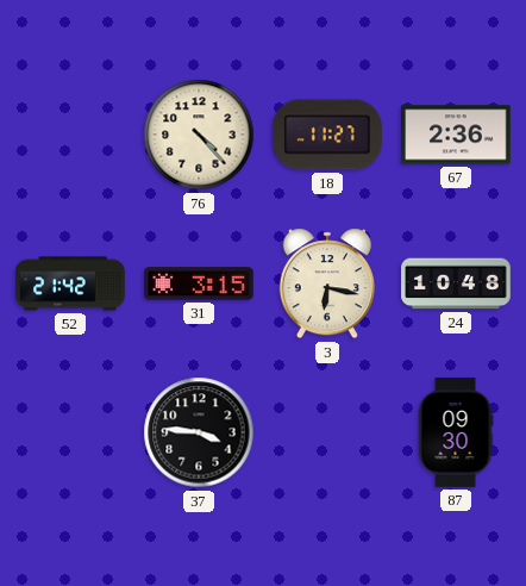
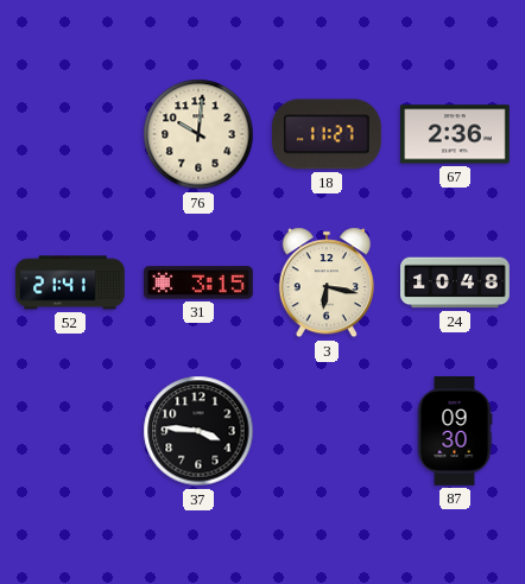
76: 4:23 -> 10:01 (198, 134)
52: 21:42 -> 21:41 (70, 283)
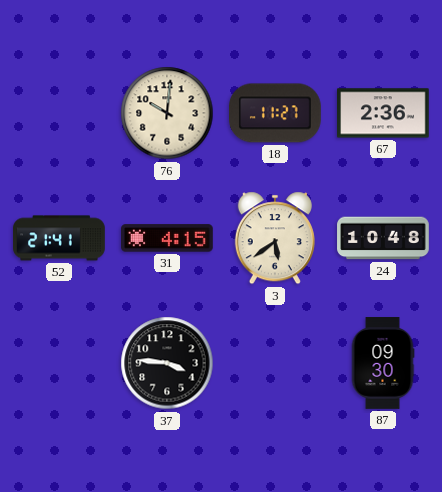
31: 3:15 -> 4:15 (168, 238)
3: 6:17 -> 5:39 (275, 238)
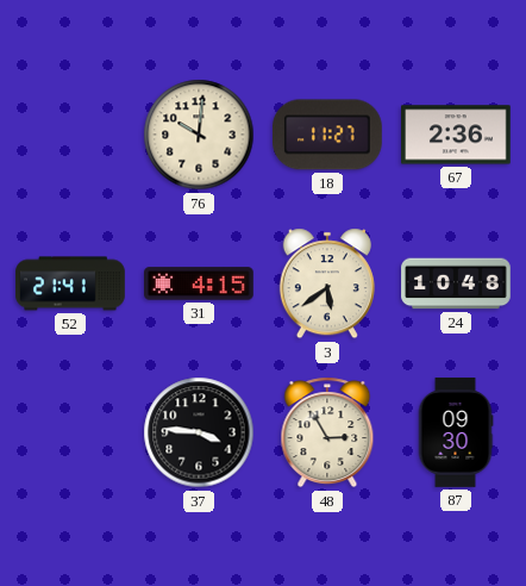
48: none -> 2:55 (327, 432)
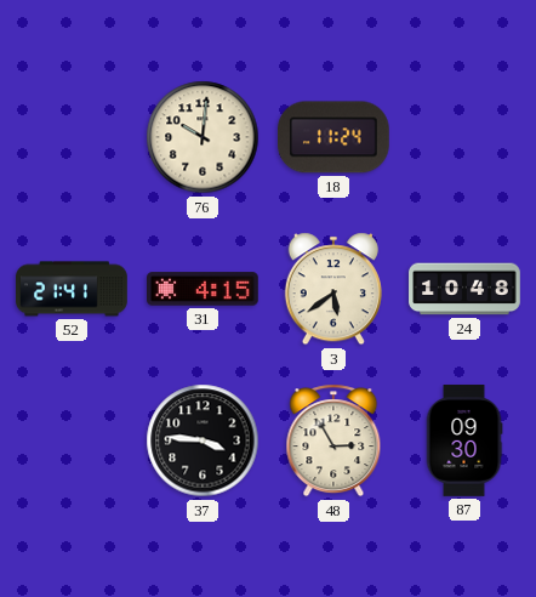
18: 11:27 -> 11:24 (335, 137)
67: 2:36 -> none (457, 135)
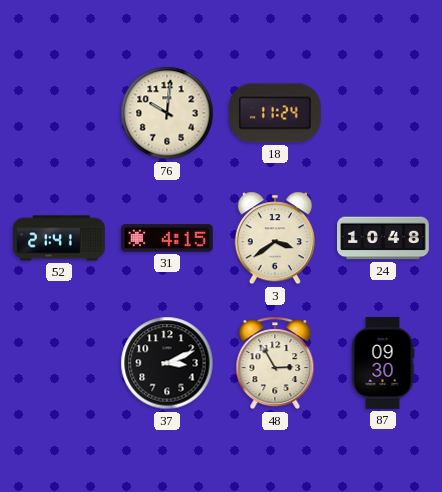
3: 5:39 -> 3:39 (275, 238)
37: 3:46 -> 3:11 (167, 363)
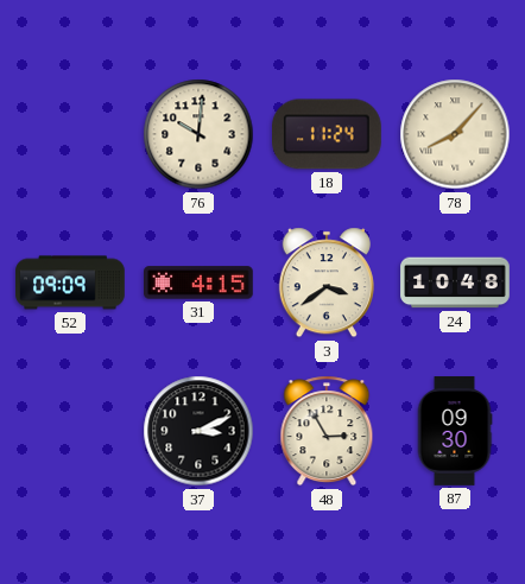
78: none -> 8:07 (455, 134)
52: 21:41 -> 09:09 (70, 283)
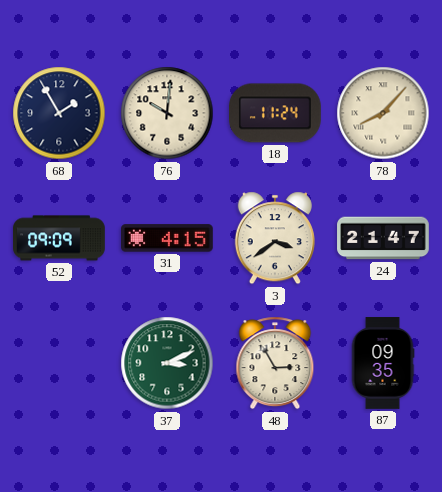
68: none -> 1:55 (59, 113)
24: 10:48 -> 21:47 (383, 238)
37 dial: black -> green (167, 363)
87: 09:30 -> 09:35 (383, 363)
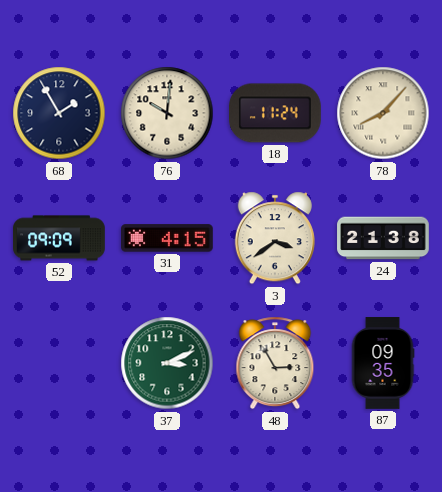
24: 21:47 -> 21:38 (383, 238)
